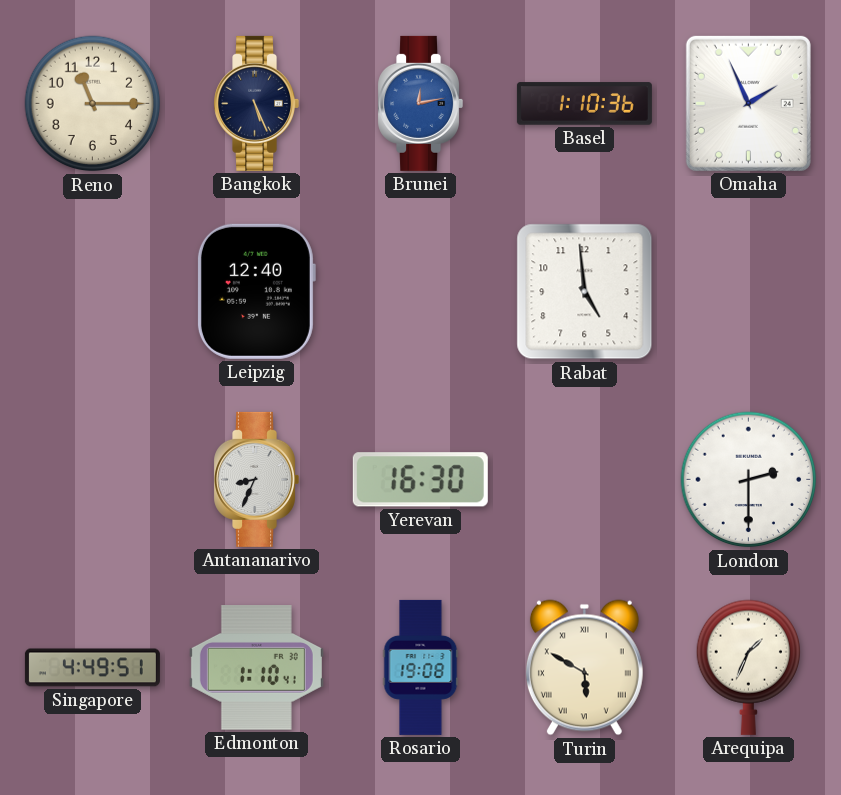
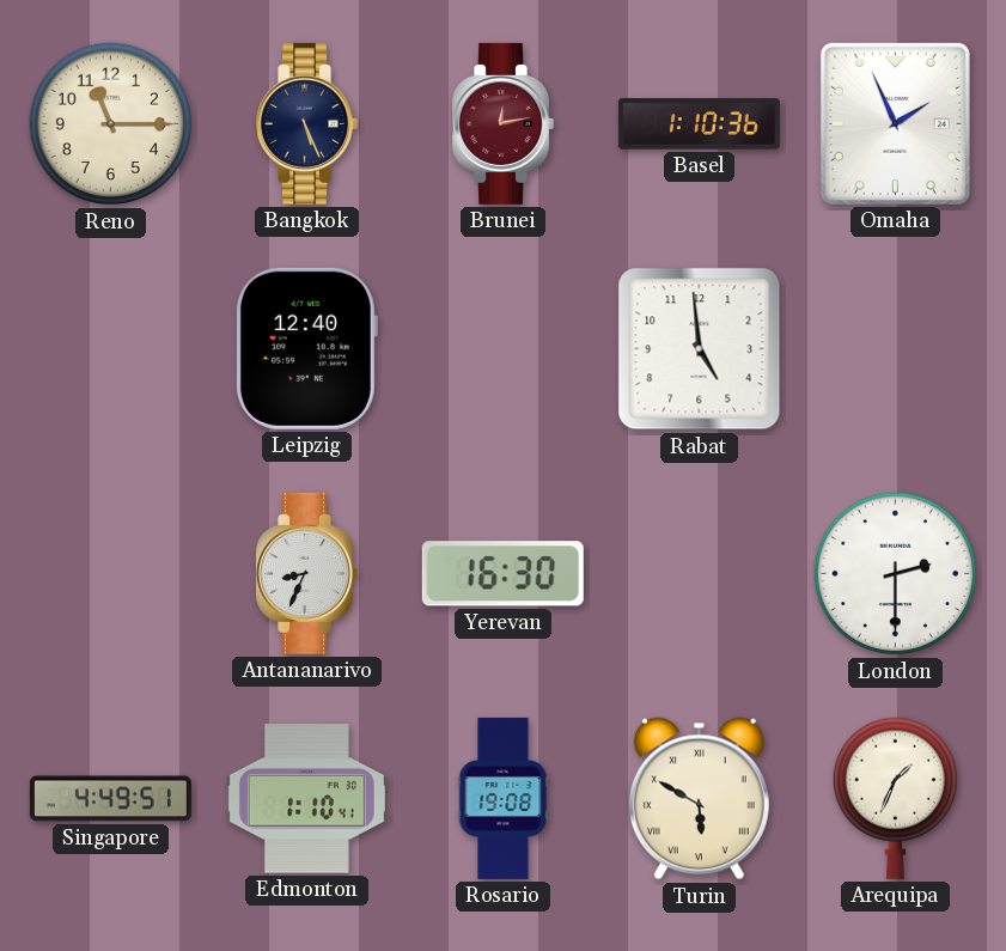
Brunei dial: blue -> burgundy (502, 123)
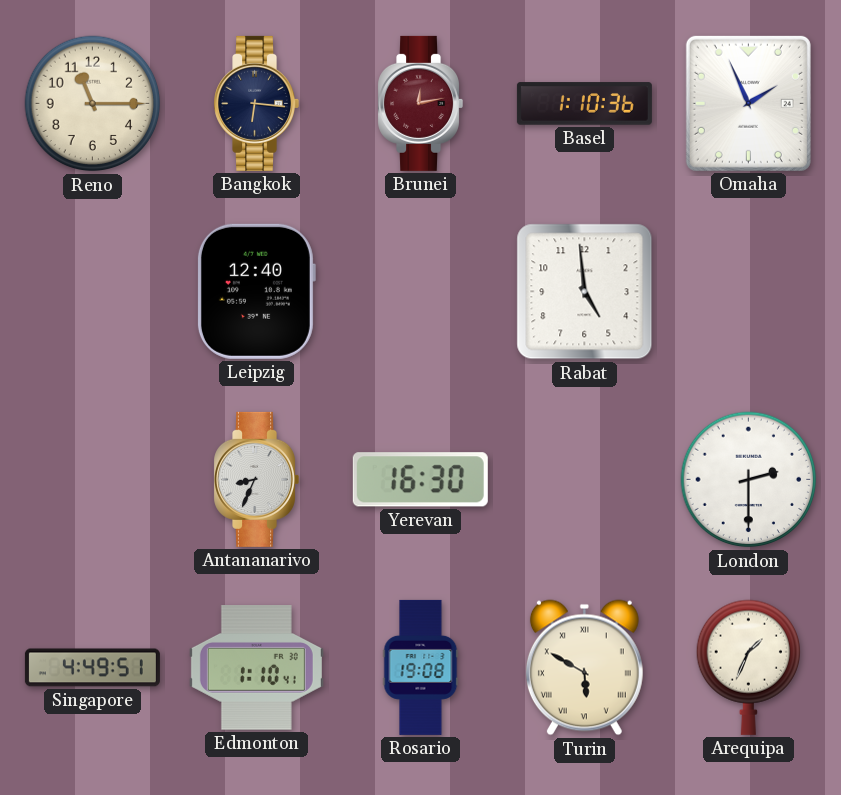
Bangkok: 5:26 -> 6:16 (256, 103)
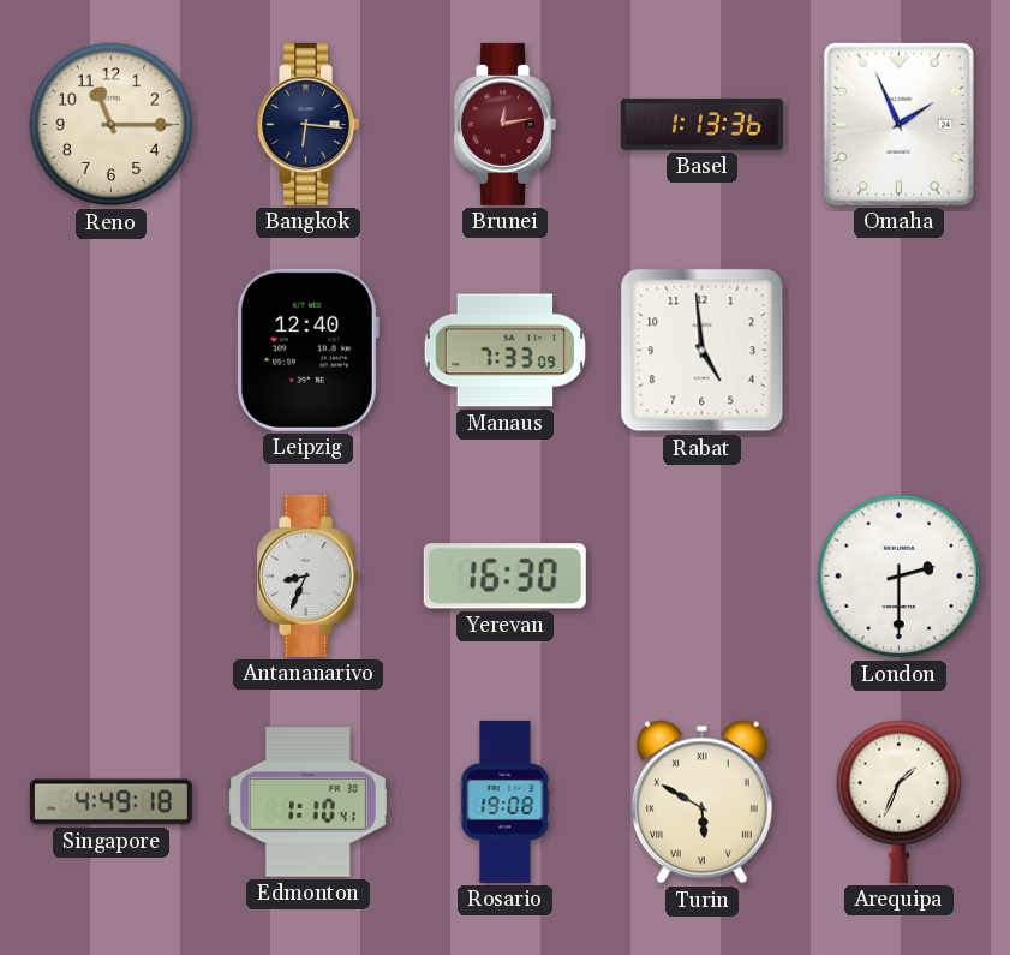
Basel: 1:10 -> 1:13 (701, 125)
Manaus: none -> 7:33 (506, 351)
Singapore: 4:49:51 -> 4:49:18 (110, 802)
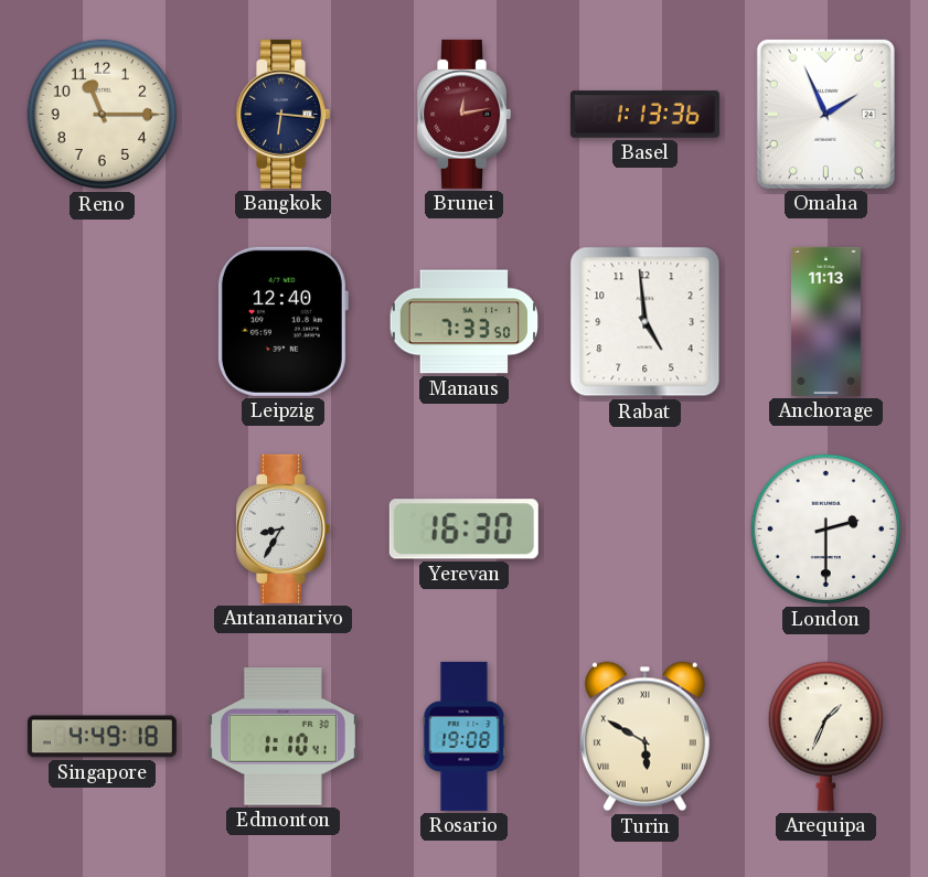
Manaus: 7:33:09 -> 7:33:50 (465, 322)
Anchorage: none -> 11:13 (825, 321)
Antananarivo: 8:34 -> 8:35 (282, 528)
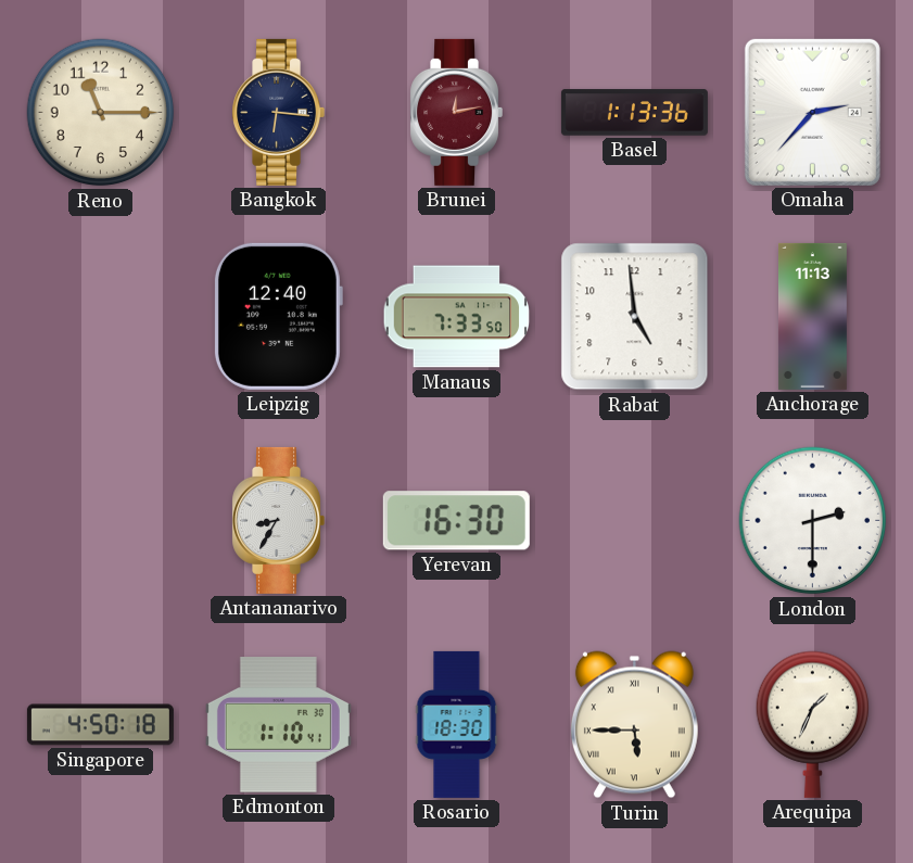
Omaha: 1:56 -> 2:37 (812, 112)
Singapore: 4:49 -> 4:50 (100, 725)
Rosario: 19:08 -> 18:30 (457, 724)
Turin: 5:50 -> 5:45 (634, 725)
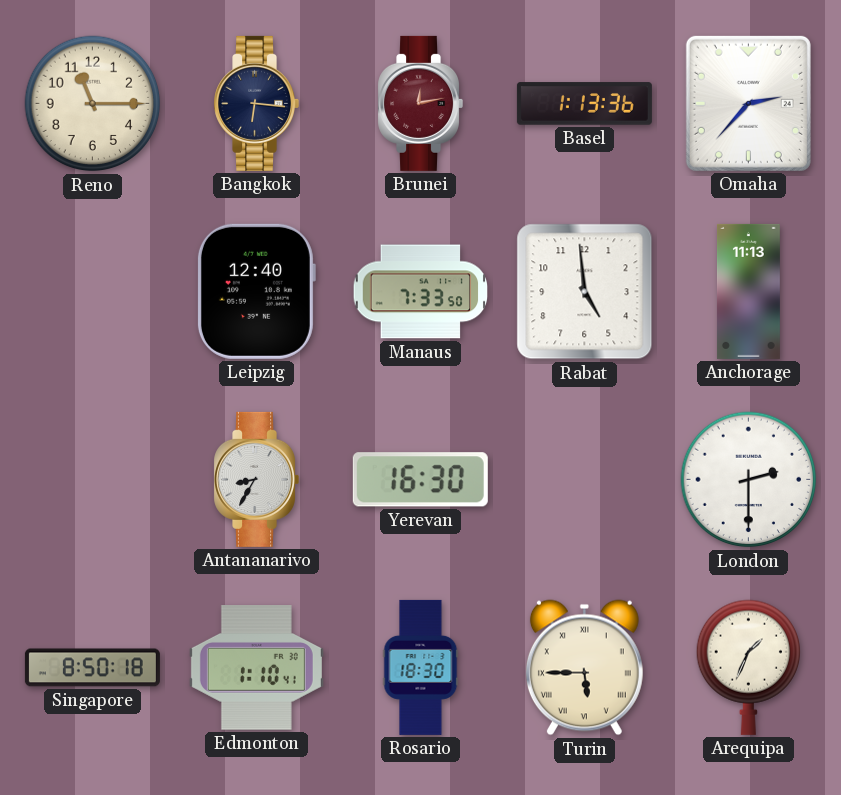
Singapore: 4:50 -> 8:50 (92, 668)
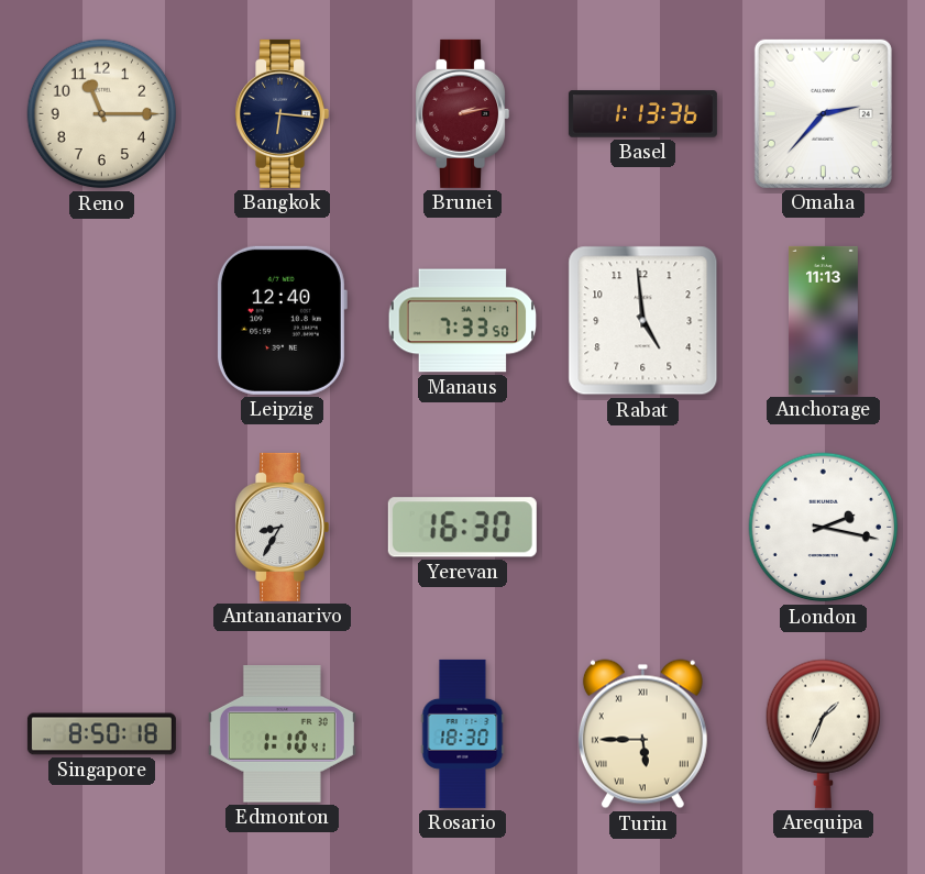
Brunei: 12:13 -> 2:13 (462, 113)
London: 2:30 -> 2:17 (824, 528)
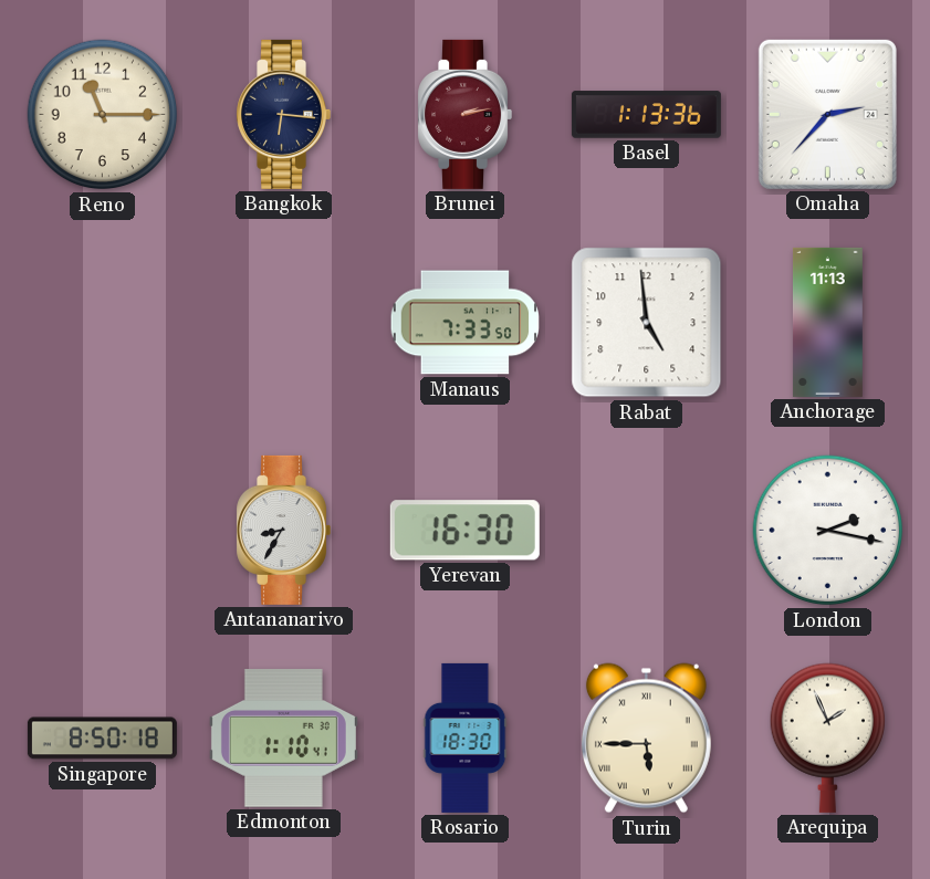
Leipzig: 12:40 -> none (282, 320)
Arequipa: 1:34 -> 1:56 (827, 737)
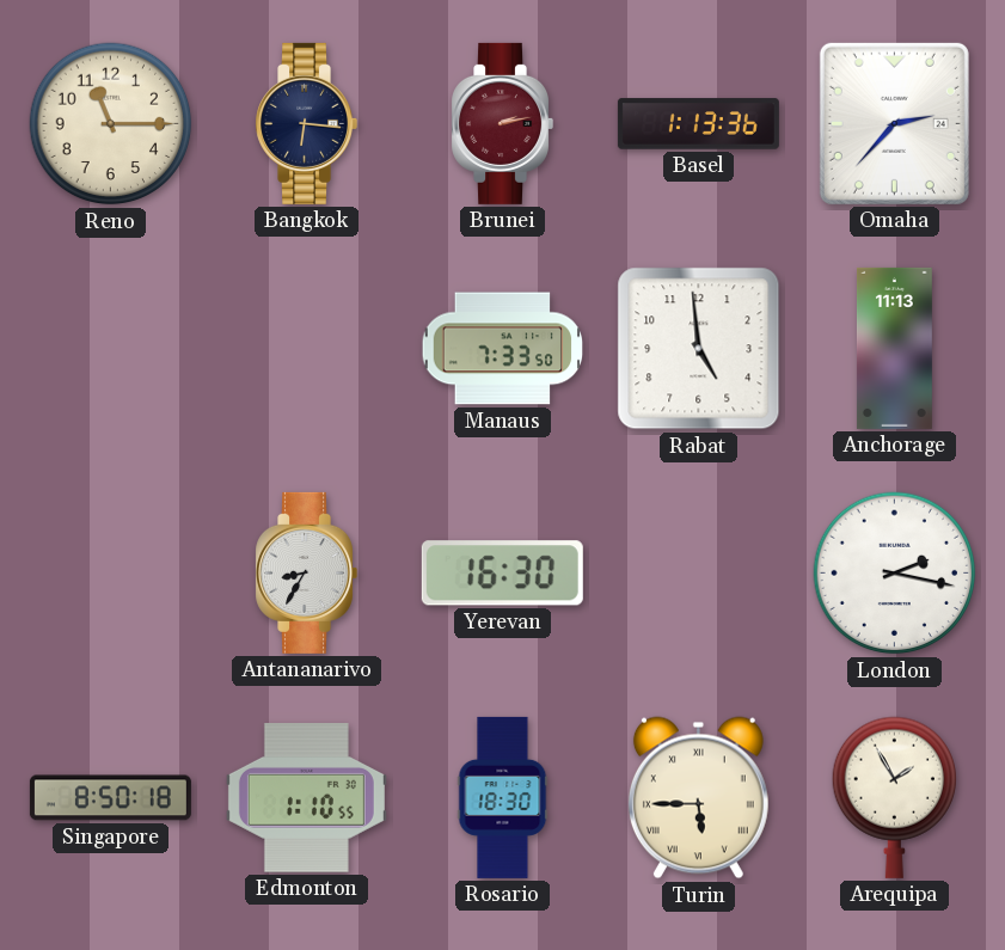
Edmonton: 1:10:41 -> 1:10:55 (306, 798)
Arequipa: 1:56 -> 1:55 (894, 797)
